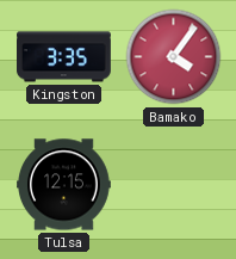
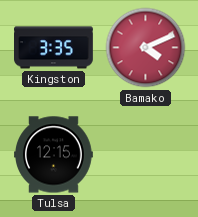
Bamako: 4:06 -> 4:11 (146, 48)
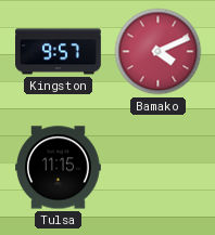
Kingston: 3:35 -> 9:57 (59, 52)
Tulsa: 12:15 -> 11:15 (59, 168)
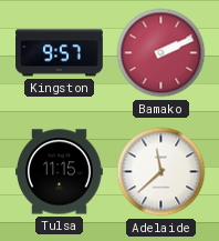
Bamako: 4:11 -> 2:11 (161, 53)
Adelaide: none -> 11:38 (161, 172)
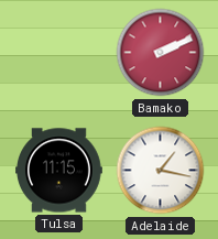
Kingston: 9:57 -> none (60, 53)
Adelaide: 11:38 -> 1:17 (161, 171)
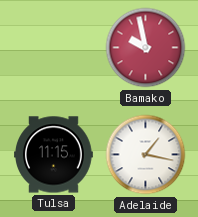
Bamako: 2:11 -> 9:58 (146, 48)
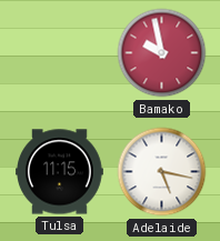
Adelaide: 1:17 -> 5:17 (162, 172)
